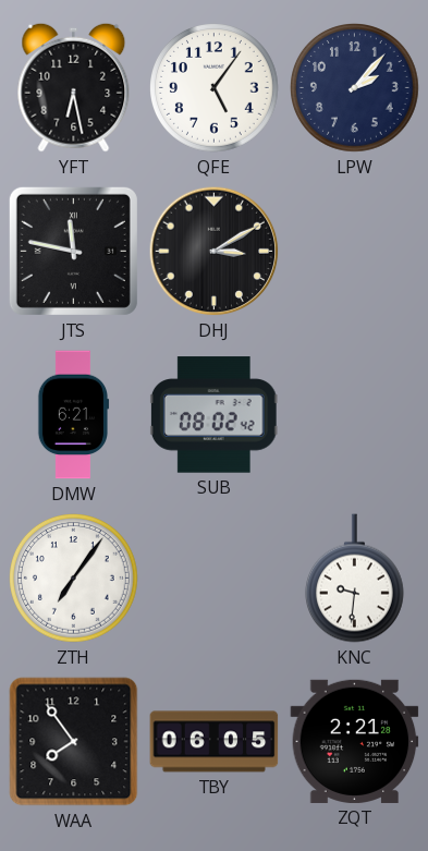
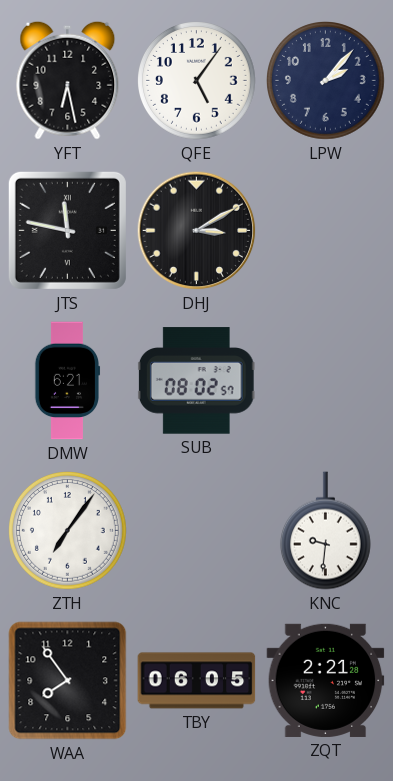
SUB: 08:02:42 -> 08:02:57 (196, 381)
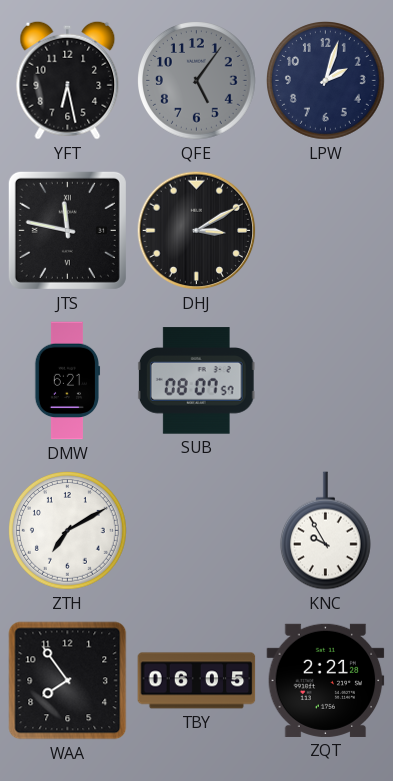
QFE dial: white -> grey (197, 81)
LPW: 2:07 -> 2:03 (326, 81)
SUB: 08:02 -> 08:07 (196, 381)
ZTH: 7:06 -> 7:10 (68, 531)
KNC: 9:31 -> 9:55 (325, 531)
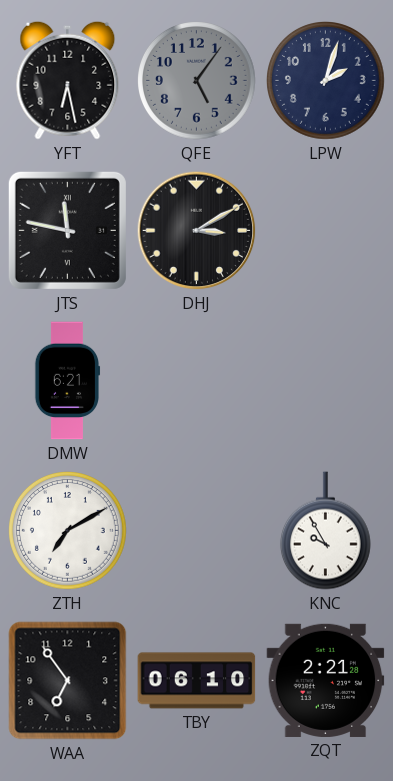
SUB: 08:07 -> none (196, 381)
WAA: 7:54 -> 6:54 (68, 681)
TBY: 06:05 -> 06:10 (197, 681)
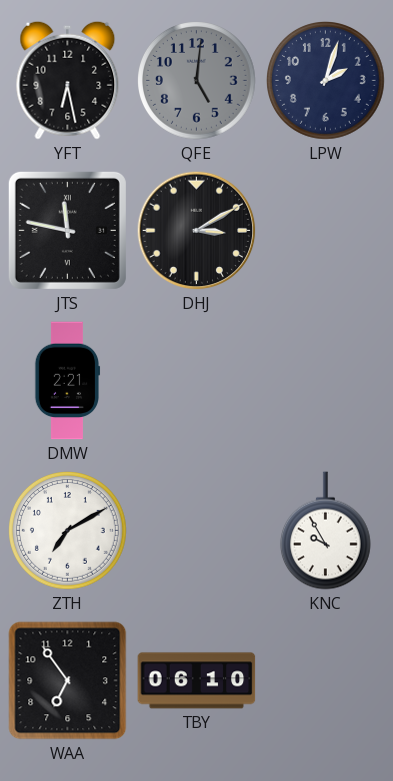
QFE: 5:06 -> 5:01 (197, 81)
DMW: 6:21 -> 2:21 (67, 381)
ZQT: 2:21 -> none (326, 680)
